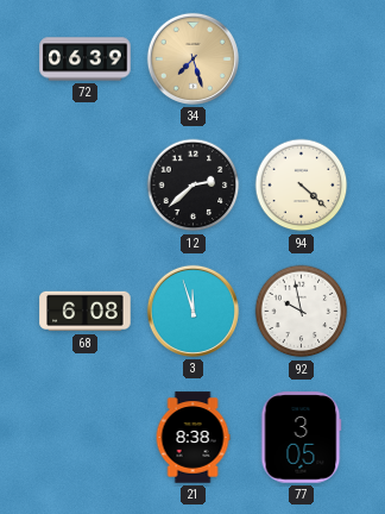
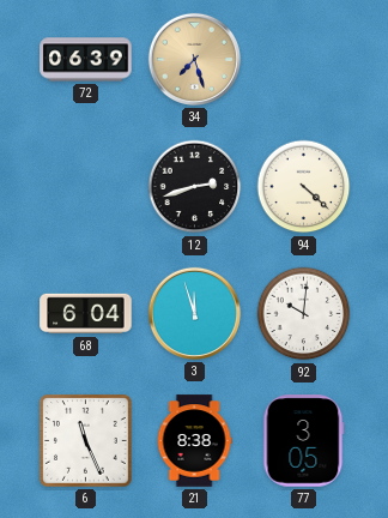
12: 2:38 -> 2:42 (195, 187)
68: 6:08 -> 6:04 (86, 314)
92: 9:58 -> 10:01 (304, 314)
6: none -> 11:26 (86, 441)
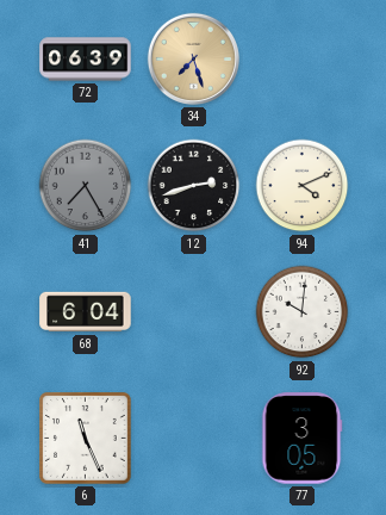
41: none -> 7:25 (86, 186)
94: 4:22 -> 4:11 (303, 186)
3: 11:57 -> none (194, 313)
21: 8:38 -> none (194, 441)
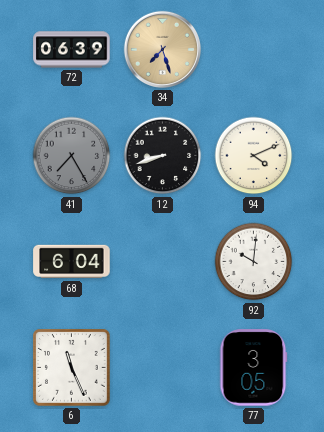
12: 2:42 -> 8:42 (163, 156)
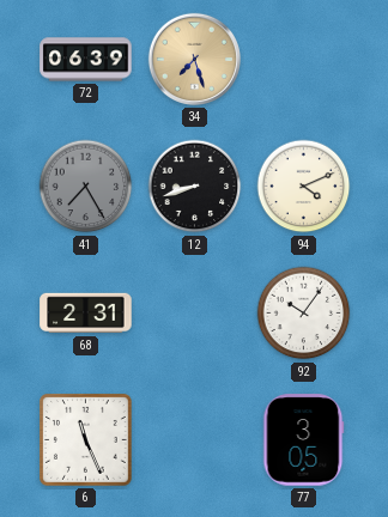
68: 6:04 -> 2:31 (86, 314)
92: 10:01 -> 10:06 (304, 314)
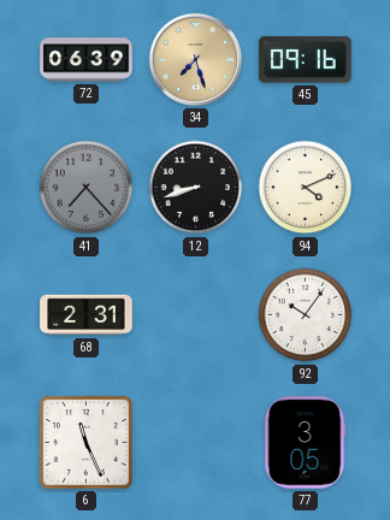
45: none -> 09:16 (306, 60)
41: 7:25 -> 7:23 (87, 188)
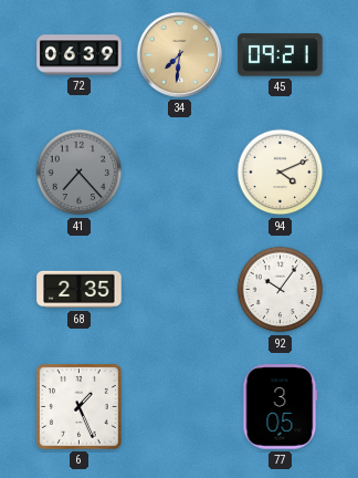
34: 7:27 -> 7:31 (179, 54)
45: 09:16 -> 09:21 (281, 55)
12: 8:42 -> none (196, 188)
68: 2:31 -> 2:35 (80, 290)
6: 11:26 -> 1:26 (80, 407)
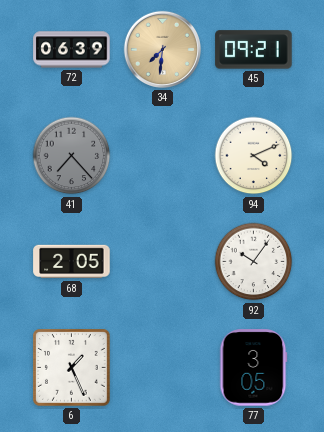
68: 2:35 -> 2:05 (72, 262)
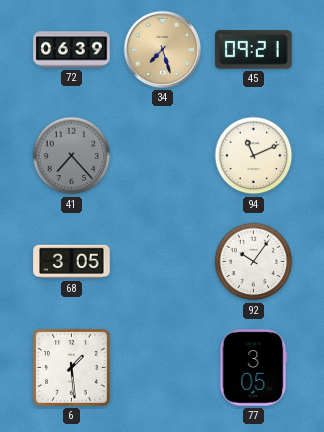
34: 7:31 -> 7:27 (162, 49)
94: 4:11 -> 11:11 (254, 156)
68: 2:05 -> 3:05 (72, 262)
6: 1:26 -> 1:29 (72, 368)
